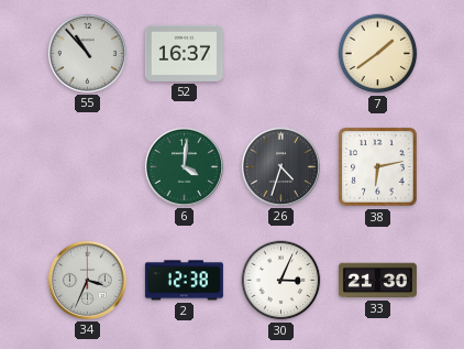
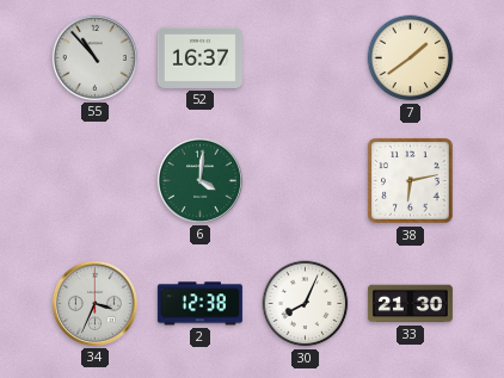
26: 4:33 -> none (280, 166)
30: 3:04 -> 8:04 (306, 304)
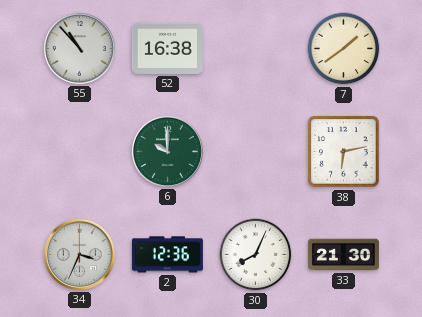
52: 16:37 -> 16:38 (167, 48)
6: 4:01 -> 10:00 (167, 151)
2: 12:38 -> 12:36 (167, 255)
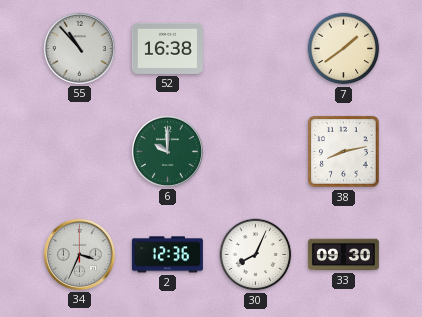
38: 6:13 -> 8:13 (344, 152)
33: 21:30 -> 09:30 (343, 255)
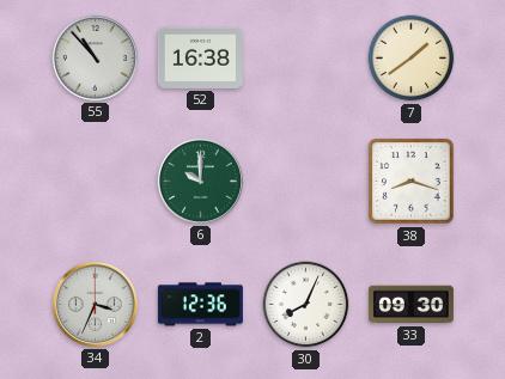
38: 8:13 -> 8:18 (412, 182)
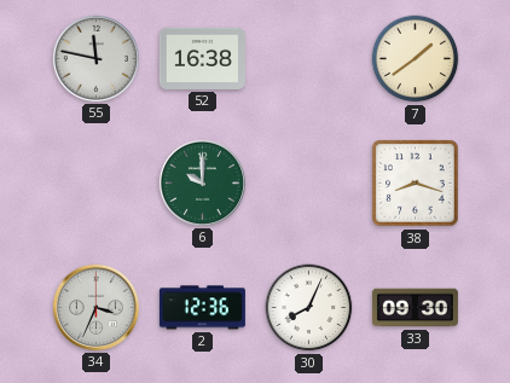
55: 10:53 -> 11:47 (95, 58)
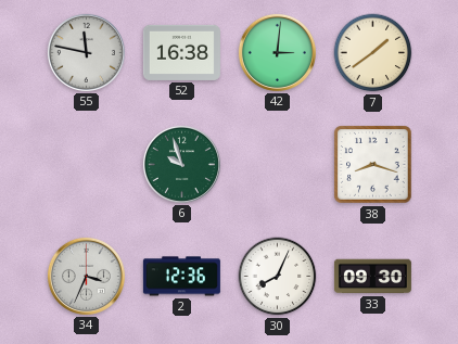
42: none -> 3:01 (277, 52)
6: 10:00 -> 9:57 (181, 164)
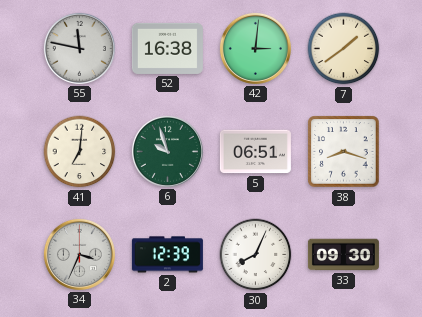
41: none -> 7:01 (80, 152)
5: none -> 06:51 (255, 152)
2: 12:36 -> 12:39 (167, 255)
